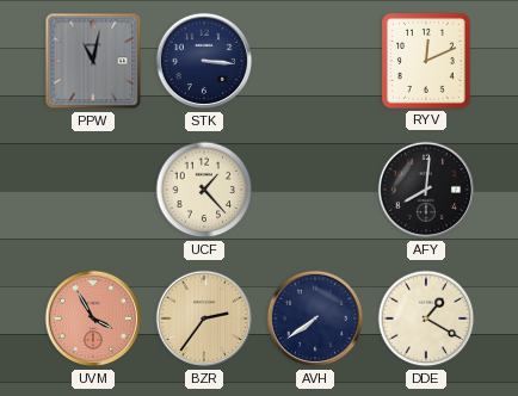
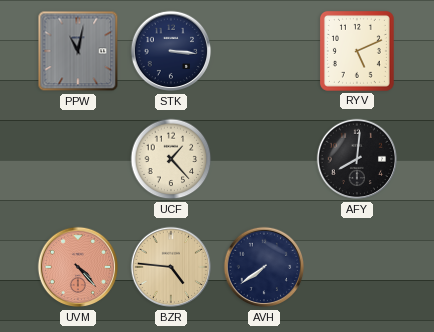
RYV: 12:11 -> 5:11 (357, 51)
UVM: 3:55 -> 4:23 (78, 267)
BZR: 2:36 -> 4:46 (171, 267)
DDE: 1:20 -> none (426, 318)
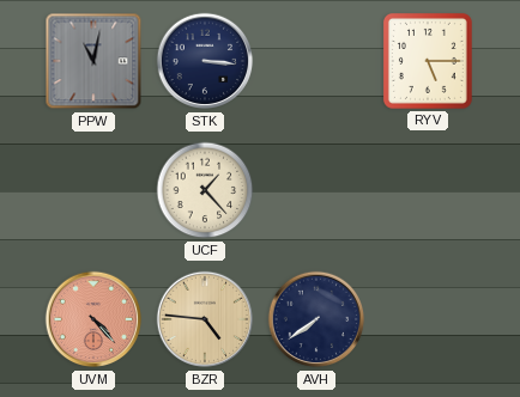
RYV: 5:11 -> 5:15 (428, 61)
AFY: 8:01 -> none (357, 159)
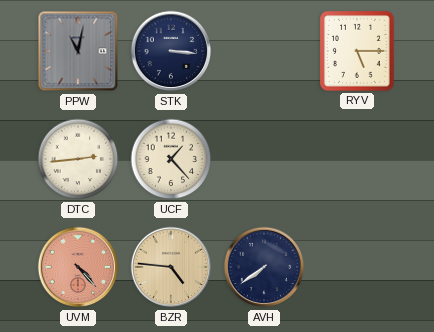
DTC: none -> 2:44 (78, 159)
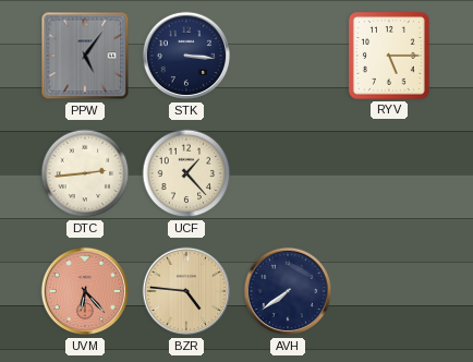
PPW: 11:02 -> 5:06 (85, 56)
UVM: 4:23 -> 6:23 (85, 291)
